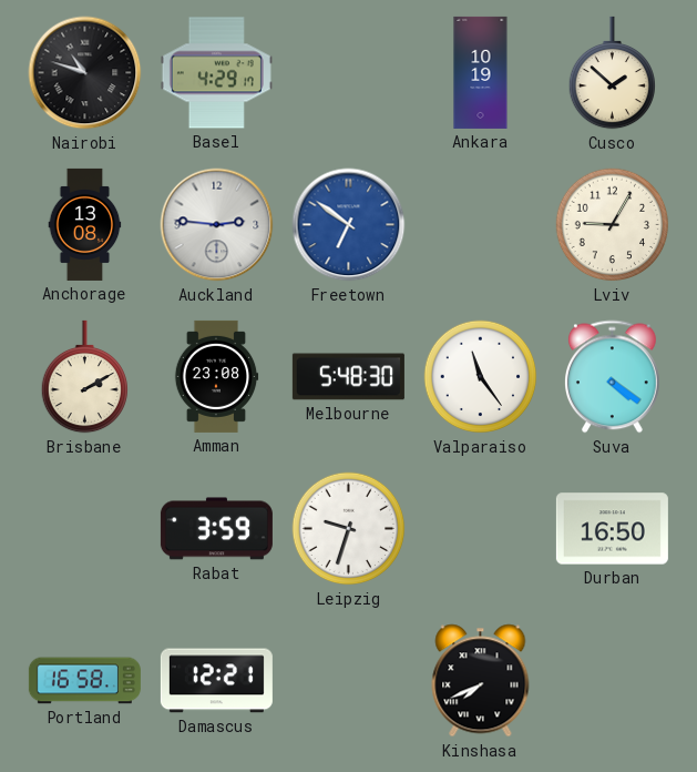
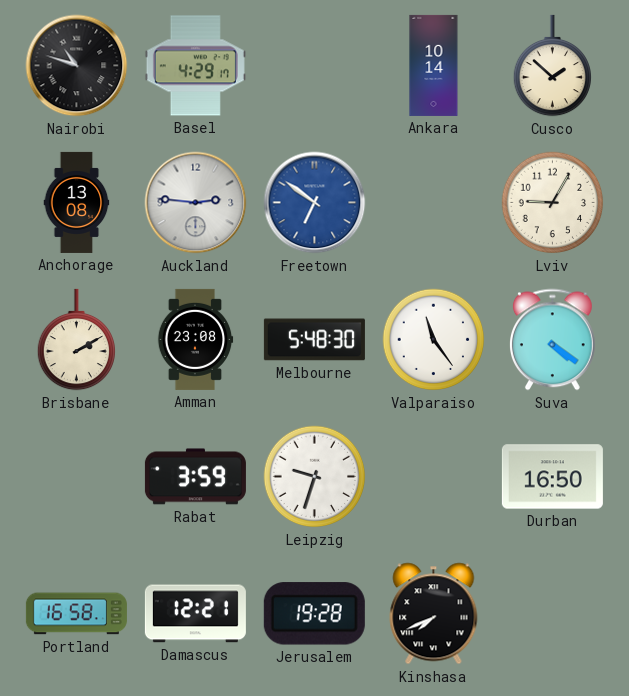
Ankara: 10:19 -> 10:14 (434, 65)
Jerusalem: none -> 19:28 (314, 614)
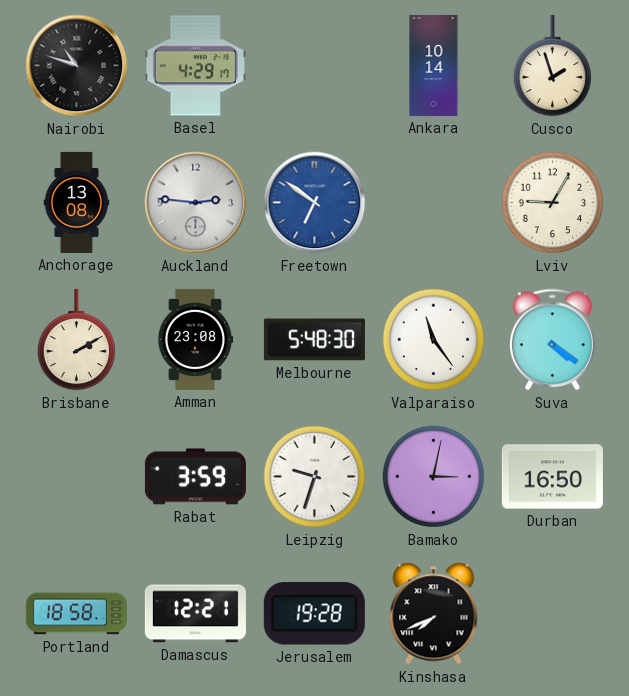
Cusco: 1:52 -> 1:57 (552, 66)
Bamako: none -> 3:02 (434, 477)
Portland: 16:58 -> 18:58 (76, 614)
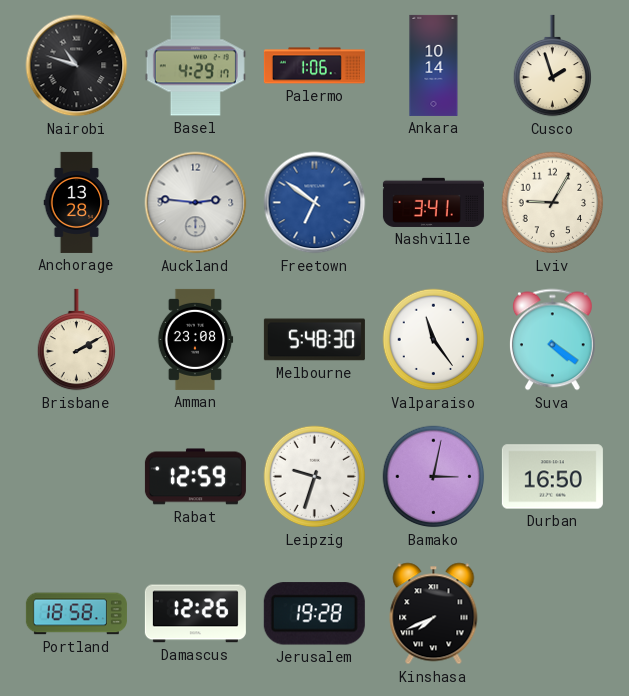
Palermo: none -> 1:06 (314, 66)
Anchorage: 13:08 -> 13:28 (77, 202)
Nashville: none -> 3:41 (433, 202)
Rabat: 3:59 -> 12:59 (195, 477)
Damascus: 12:21 -> 12:26 (195, 614)
